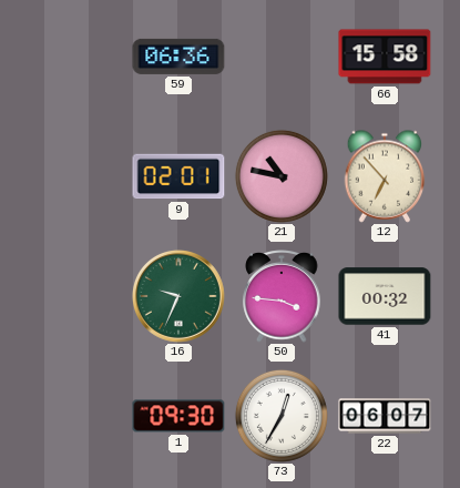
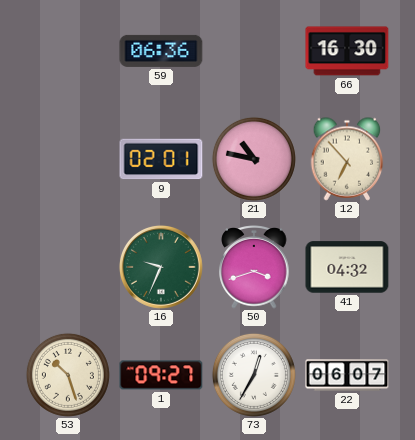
66: 15:58 -> 16:30 (347, 51)
50: 3:46 -> 3:42 (254, 267)
41: 00:32 -> 04:32 (347, 267)
53: none -> 10:27 (68, 375)
1: 09:30 -> 09:27 (161, 375)
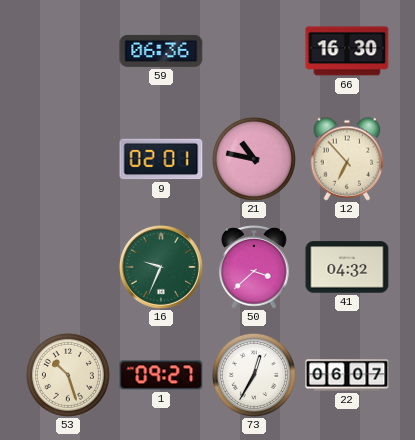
50: 3:42 -> 3:38 (254, 267)
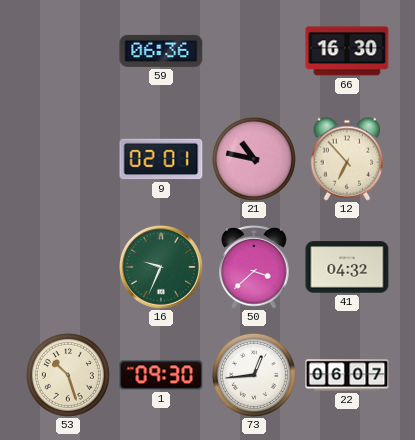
1: 09:27 -> 09:30 (161, 375)
73: 12:35 -> 12:44 (254, 375)
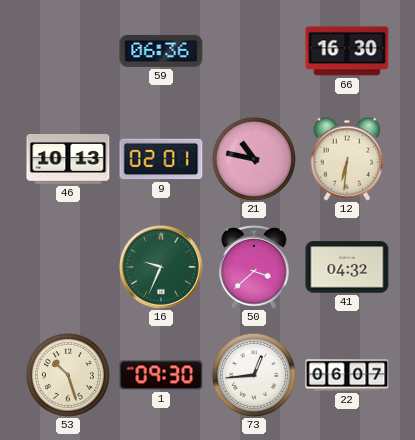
46: none -> 10:13 (68, 159)
12: 6:53 -> 6:31 (347, 159)
